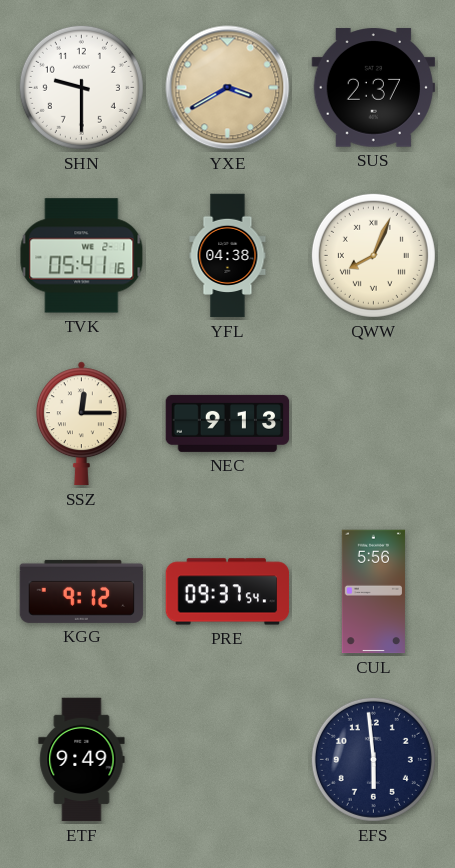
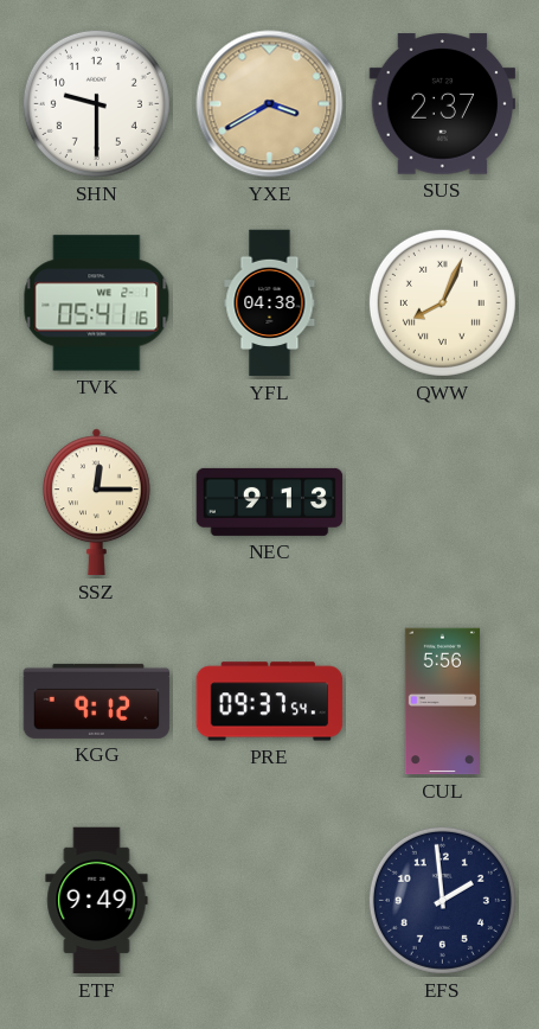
EFS: 5:59 -> 1:59 (442, 900)
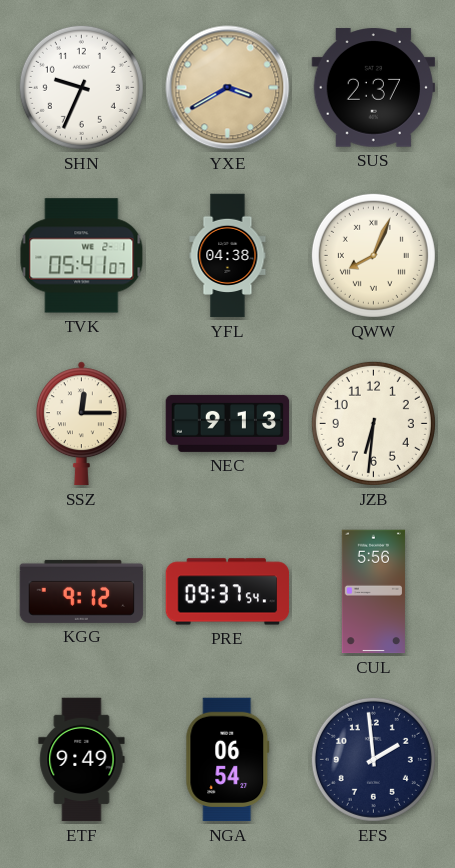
SHN: 9:30 -> 9:34 (81, 87)
TVK: 05:41:16 -> 05:41:07 (82, 256)
JZB: none -> 6:31 (373, 423)
NGA: none -> 06:54 (228, 760)
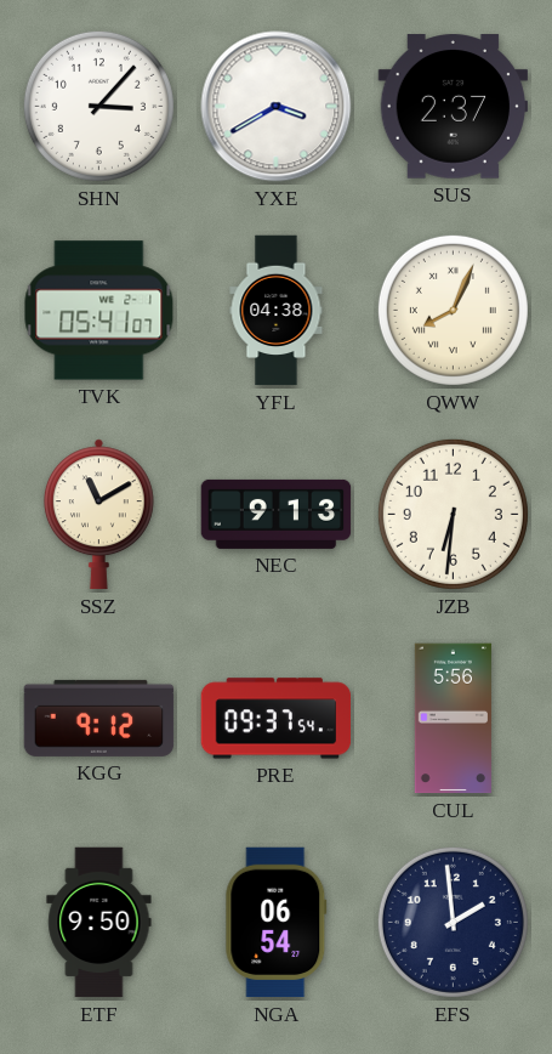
SHN: 9:34 -> 3:07 (98, 106)
YXE dial: champagne -> white (277, 107)
SSZ: 12:15 -> 11:10 (98, 515)
ETF: 9:49 -> 9:50 (99, 923)
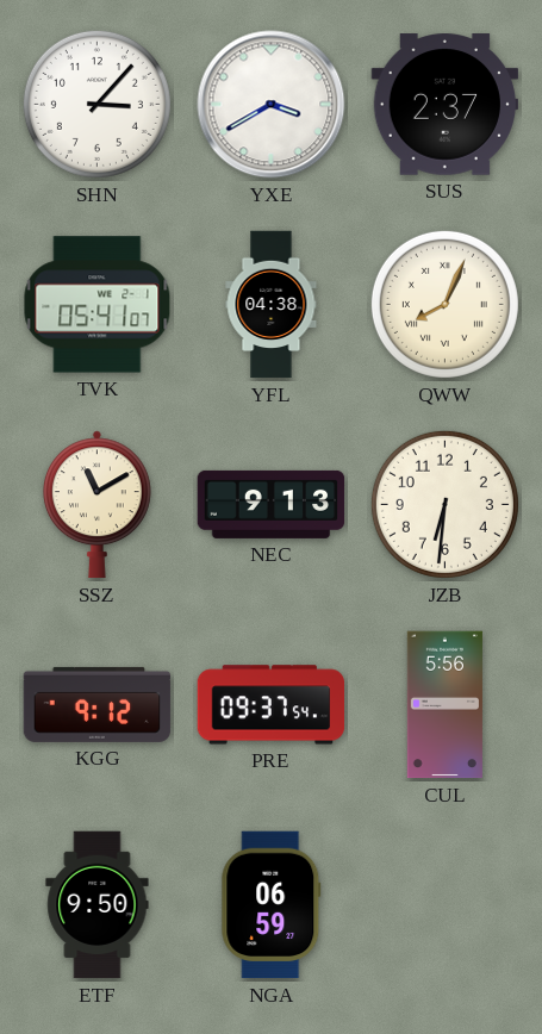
NGA: 06:54 -> 06:59 (272, 905)
EFS: 1:59 -> none (453, 922)
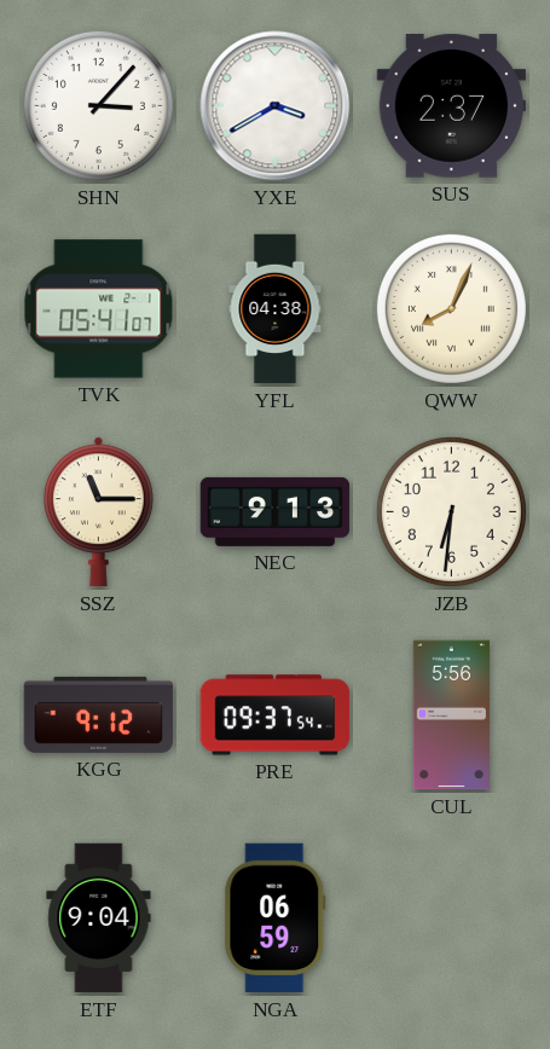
SSZ: 11:10 -> 11:15 (98, 512)
ETF: 9:50 -> 9:04 (99, 918)
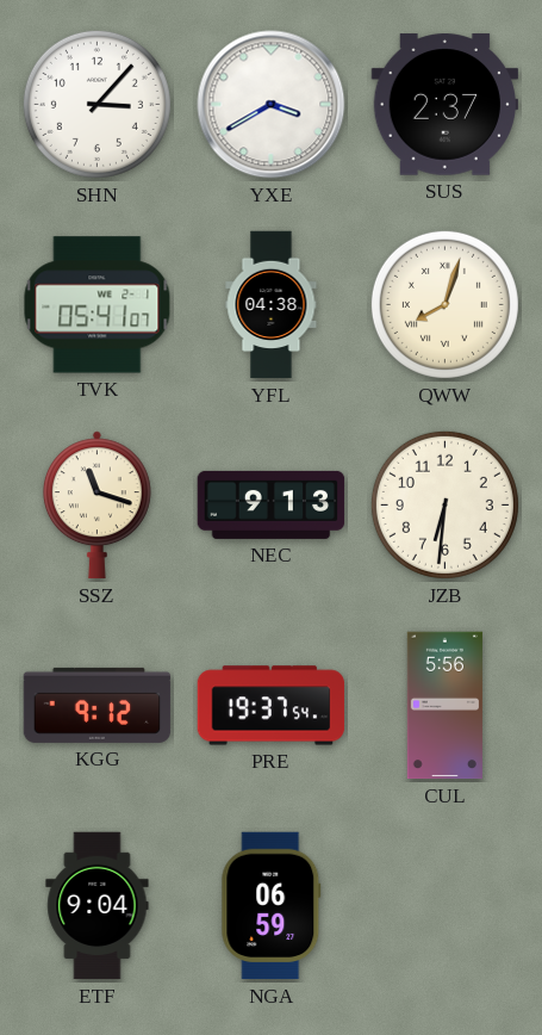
QWW: 8:04 -> 8:03 (444, 304)
SSZ: 11:15 -> 11:18 (96, 506)
PRE: 09:37 -> 19:37 (272, 706)
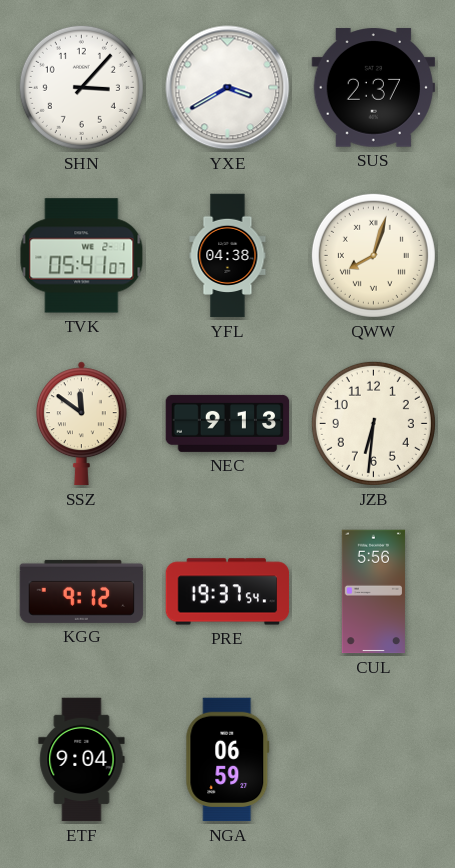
SSZ: 11:18 -> 11:51 (81, 424)
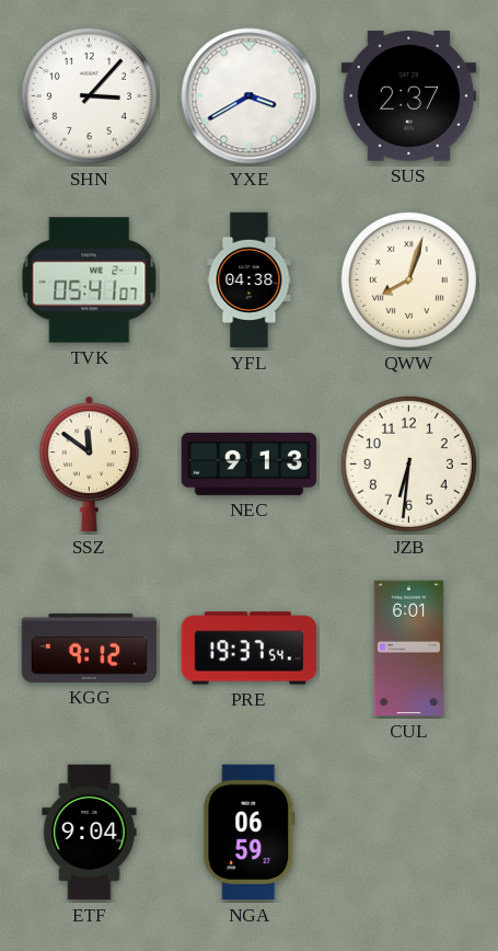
CUL: 5:56 -> 6:01 (408, 649)
